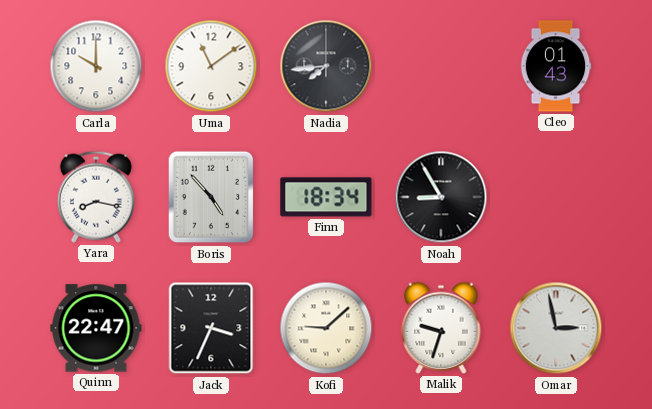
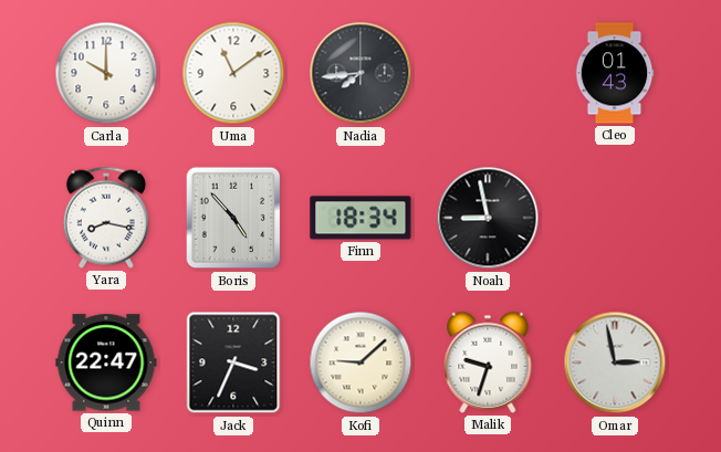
Noah: 8:55 -> 8:58 (488, 218)
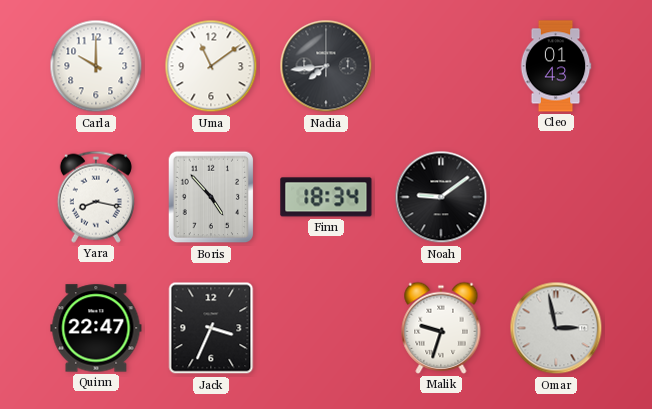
Noah: 8:58 -> 9:09 (441, 197)
Kofi: 9:08 -> none (360, 362)
